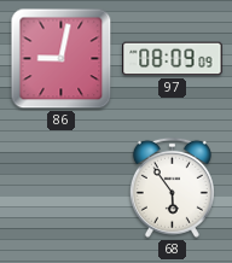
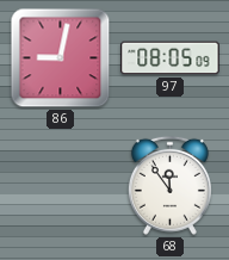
97: 08:09 -> 08:05 (171, 58)
68: 5:54 -> 11:54 (169, 185)
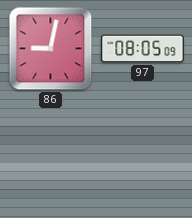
68: 11:54 -> none (169, 185)
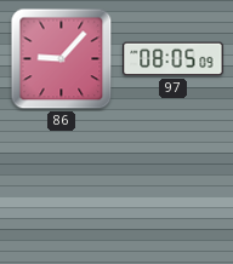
86: 9:02 -> 9:07 (62, 59)
